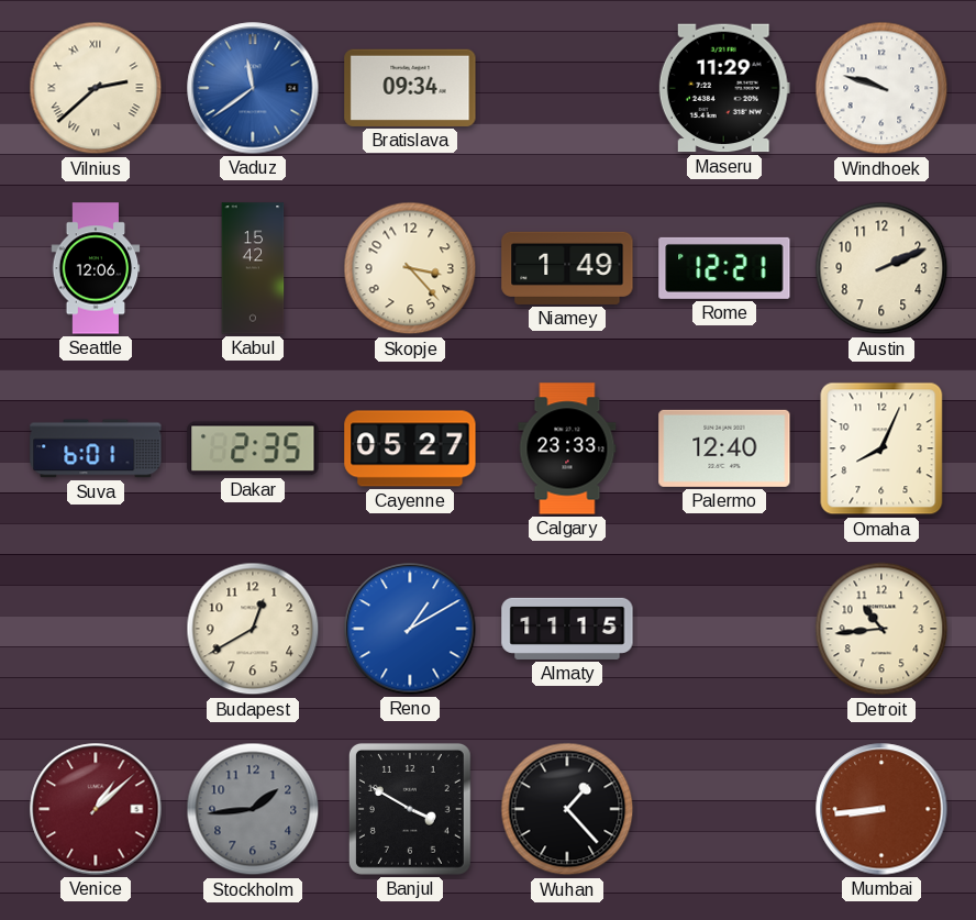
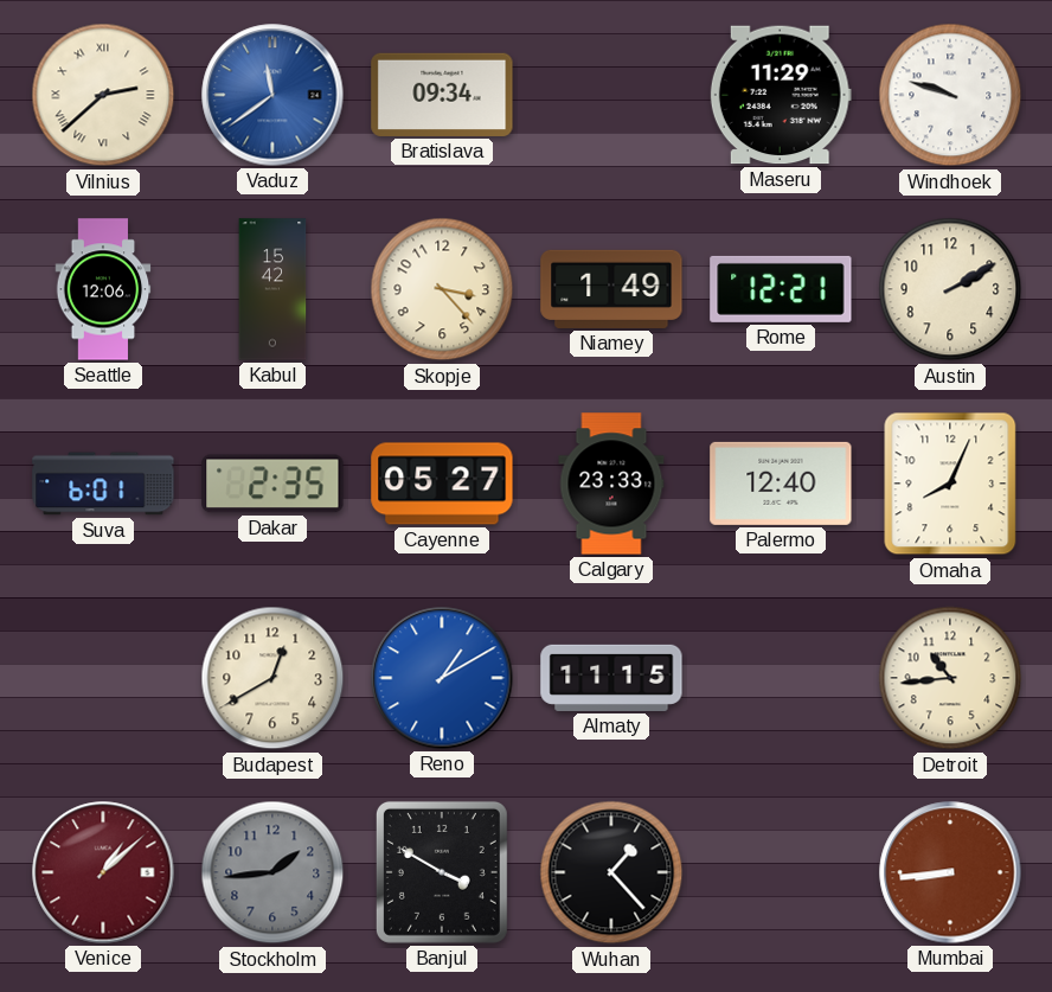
Austin: 2:11 -> 2:10 (950, 289)
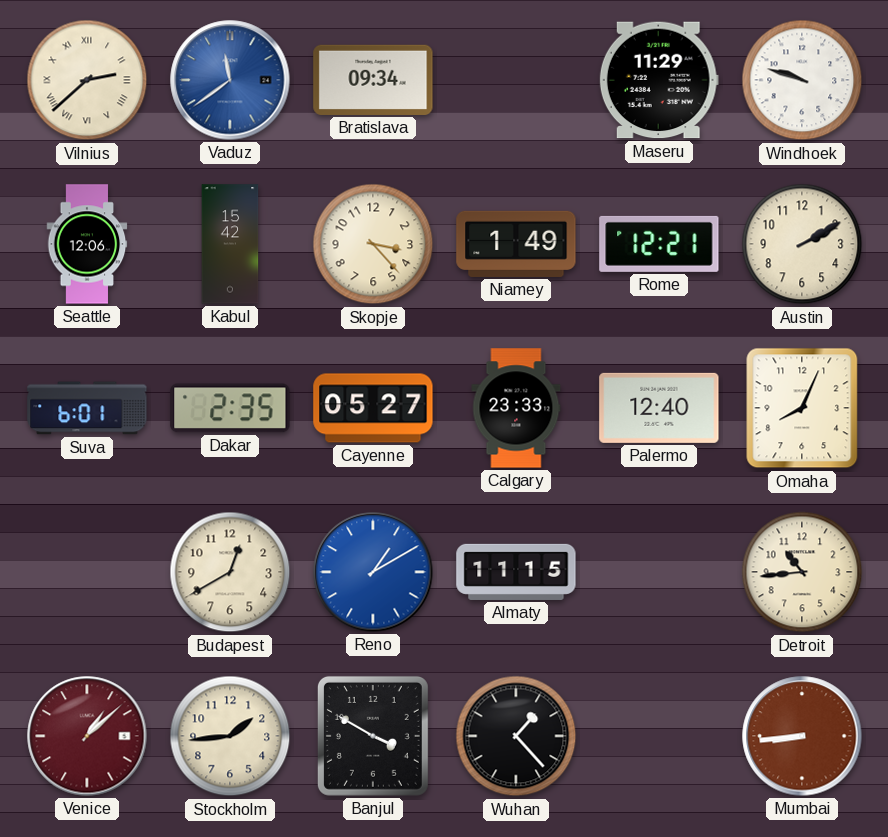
Stockholm dial: grey -> cream (230, 736)
